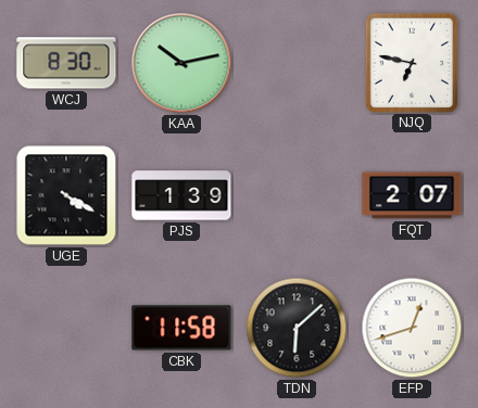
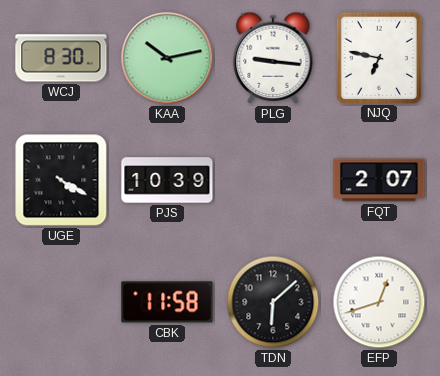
PLG: none -> 9:16 (273, 58)
PJS: 1:39 -> 10:39 (167, 180)
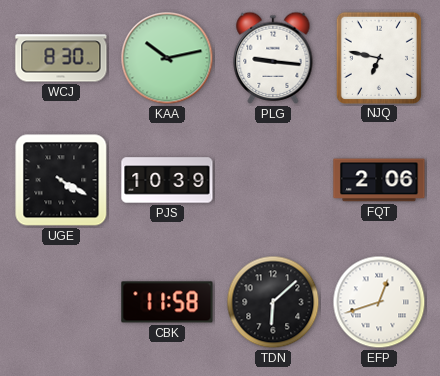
FQT: 2:07 -> 2:06 (379, 180)
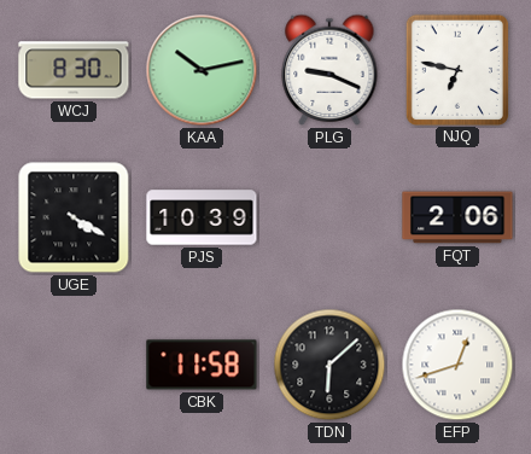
PLG: 9:16 -> 9:19 (329, 70)
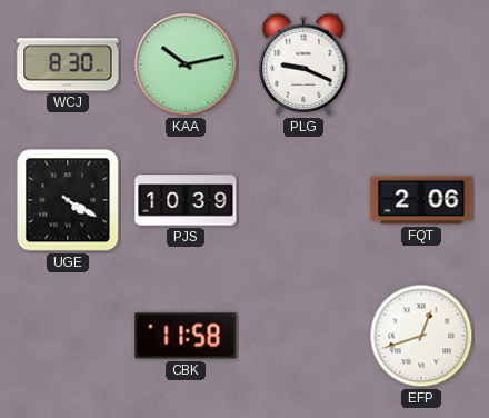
NJQ: 6:47 -> none (456, 69)
TDN: 6:08 -> none (329, 365)
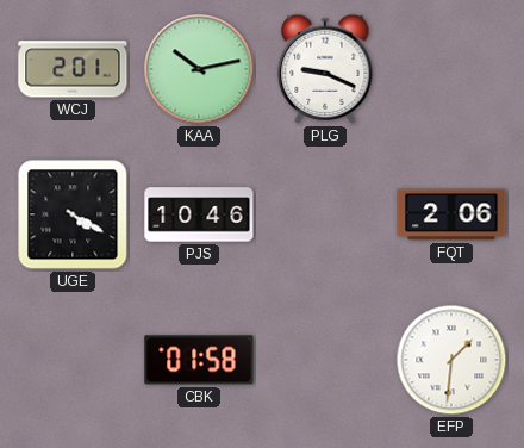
WCJ: 8:30 -> 2:01 (73, 69)
PJS: 10:39 -> 10:46 (199, 214)
CBK: 11:58 -> 01:58 (199, 360)
EFP: 12:42 -> 1:31 (451, 360)
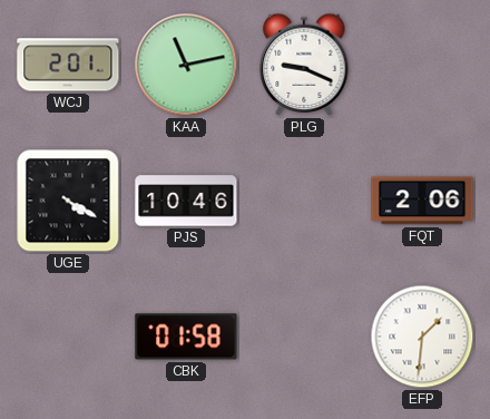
KAA: 10:13 -> 11:13 (186, 65)
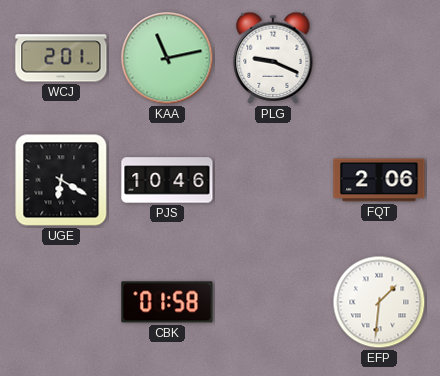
UGE: 4:20 -> 6:20 (61, 180)
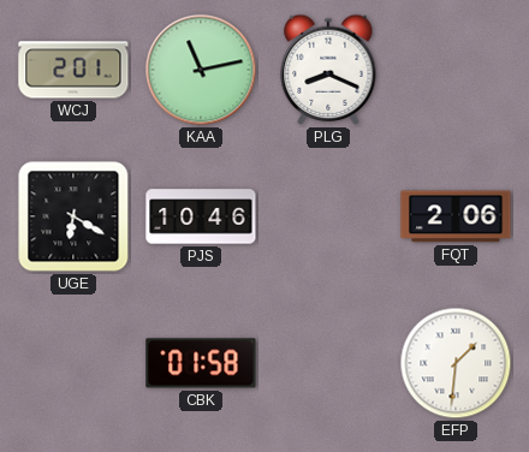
PLG: 9:19 -> 8:19 (328, 70)
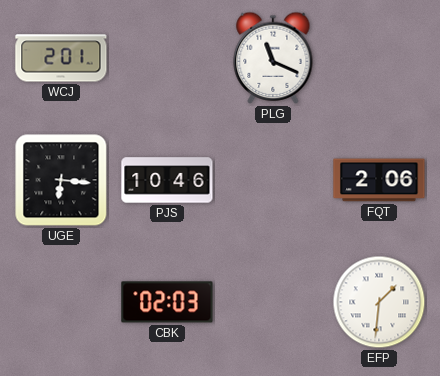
KAA: 11:13 -> none (201, 70)
PLG: 8:19 -> 11:19 (273, 58)
UGE: 6:20 -> 6:16 (61, 180)
CBK: 01:58 -> 02:03 (167, 302)
